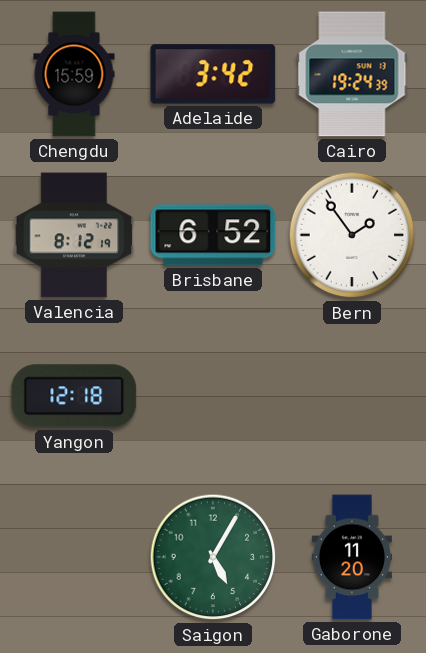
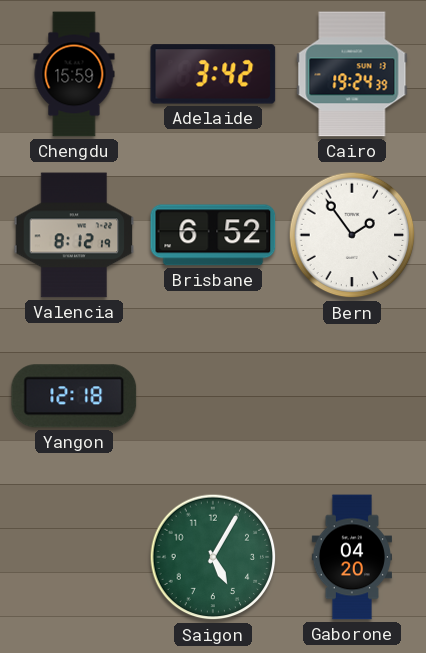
Gaborone: 11:20 -> 04:20 (352, 557)
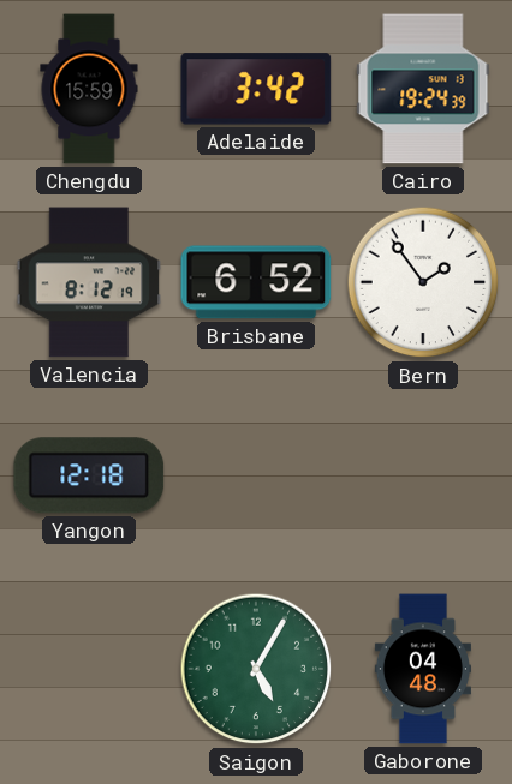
Gaborone: 04:20 -> 04:48 (423, 669)
